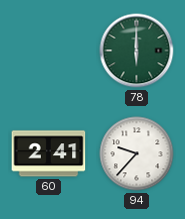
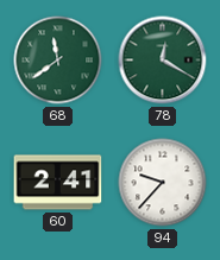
68: none -> 11:39 (58, 61)
78: 6:00 -> 12:20 (163, 61)
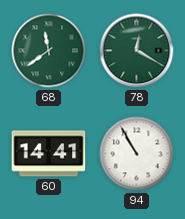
60: 2:41 -> 14:41 (49, 154)
94: 9:37 -> 10:55 (137, 154)
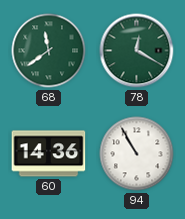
60: 14:41 -> 14:36 (49, 154)
